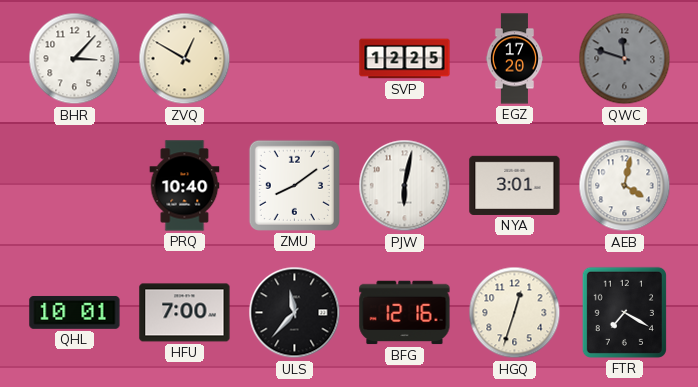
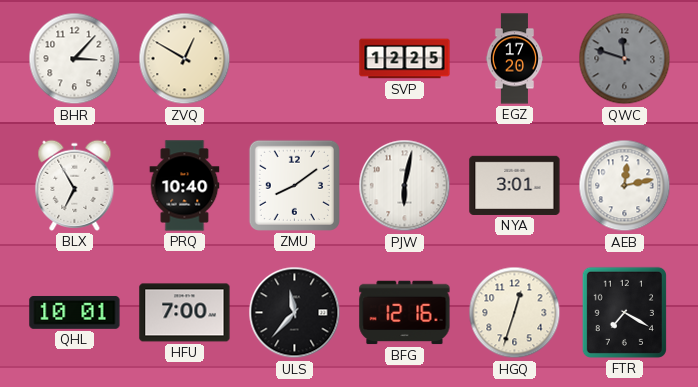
BLX: none -> 6:55 (75, 185)
AEB: 4:02 -> 12:13 (625, 186)
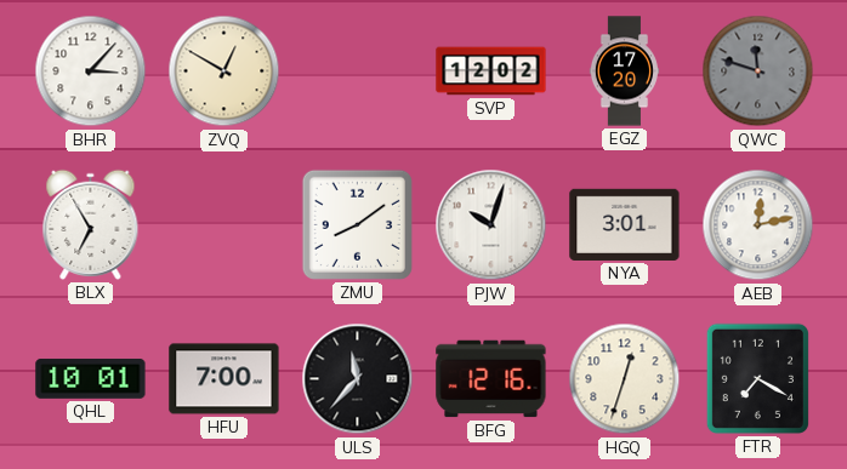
SVP: 12:25 -> 12:02 (491, 72)
PRQ: 10:40 -> none (185, 186)
PJW: 6:02 -> 10:03 (491, 225)
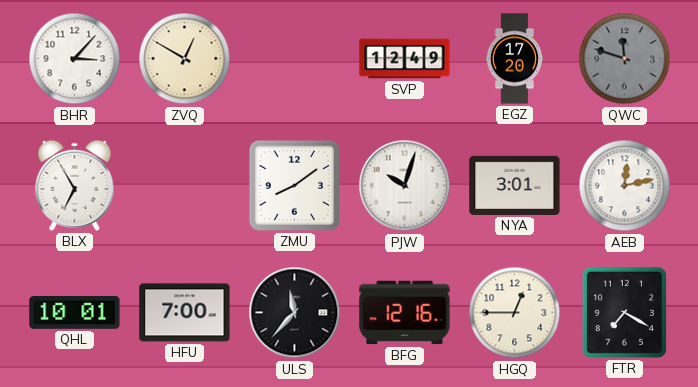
SVP: 12:02 -> 12:49 (405, 59)
HGQ: 12:33 -> 12:45 (515, 313)
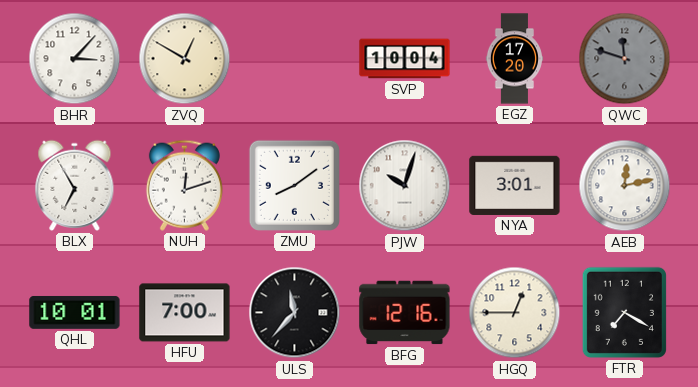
SVP: 12:49 -> 10:04 (405, 59)
NUH: none -> 12:12 (184, 185)
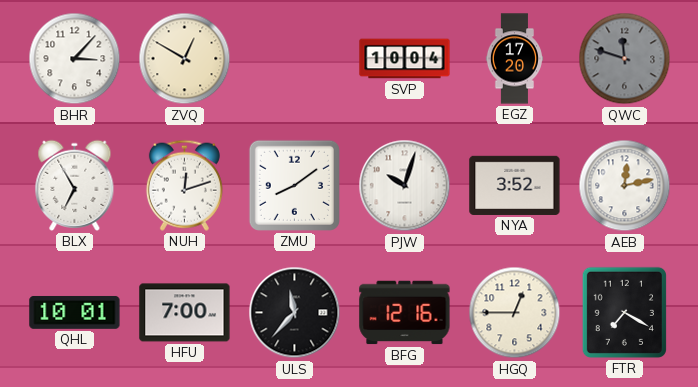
NYA: 3:01 -> 3:52 (515, 185)
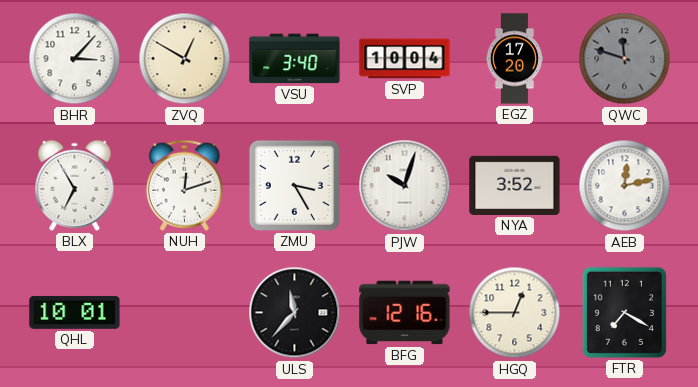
VSU: none -> 3:40 (295, 59)
ZMU: 8:09 -> 3:25 (294, 185)
HFU: 7:00 -> none (185, 313)
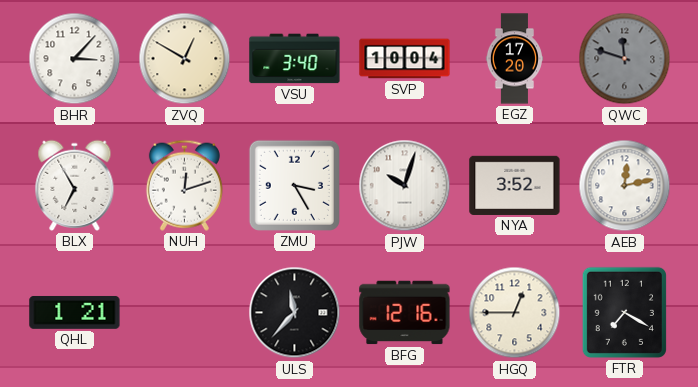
QHL: 10:01 -> 1:21 (75, 312)
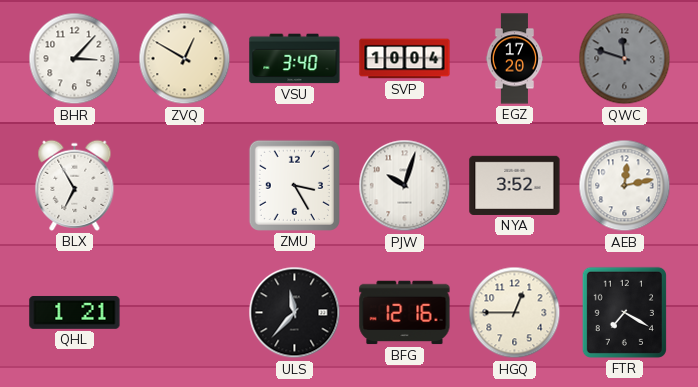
NUH: 12:12 -> none (184, 185)
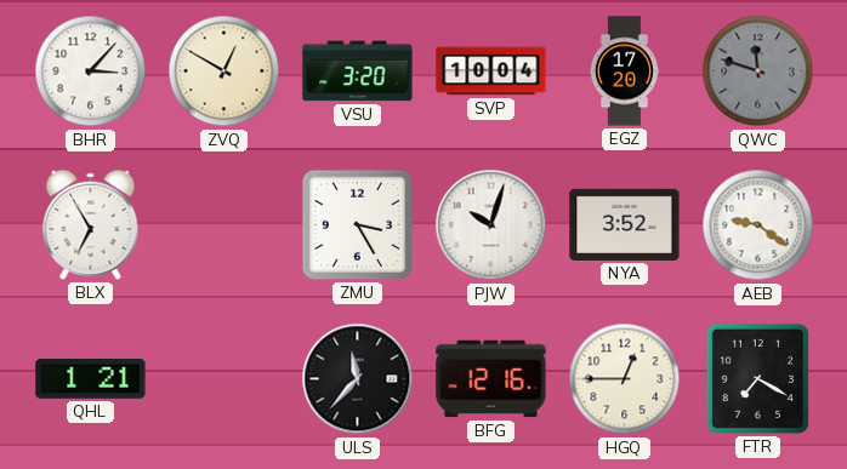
VSU: 3:40 -> 3:20 (358, 72)
AEB: 12:13 -> 9:21 (758, 225)
